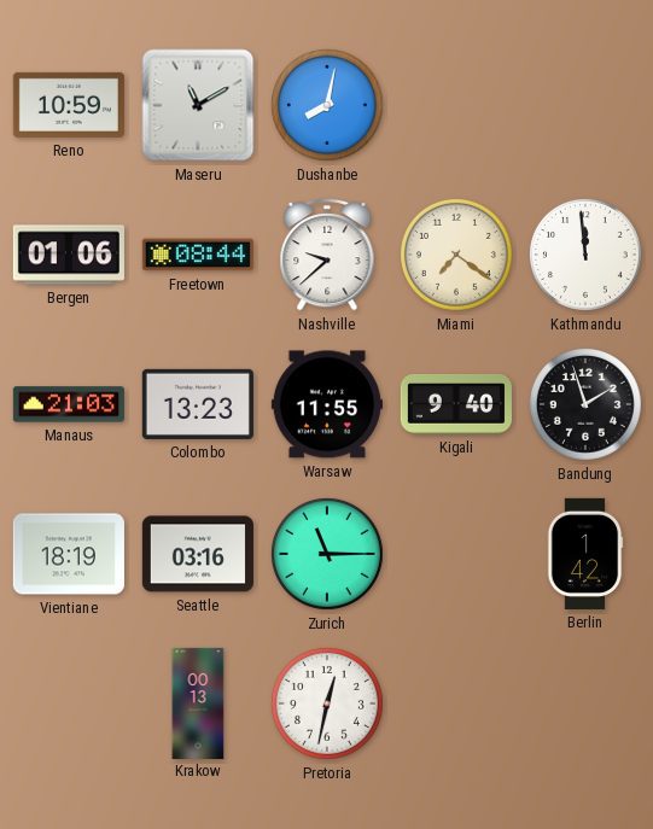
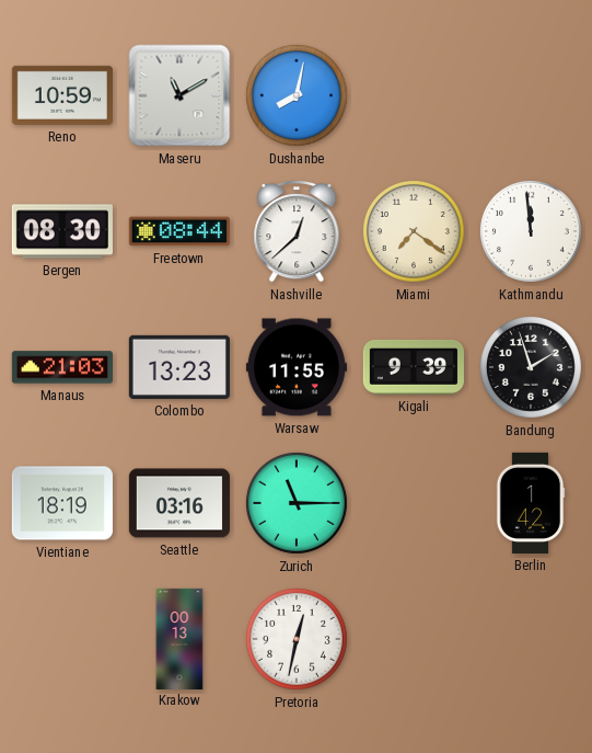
Bergen: 01:06 -> 08:30 (62, 231)
Nashville: 9:38 -> 12:38 (297, 231)
Kigali: 9:40 -> 9:39 (414, 367)
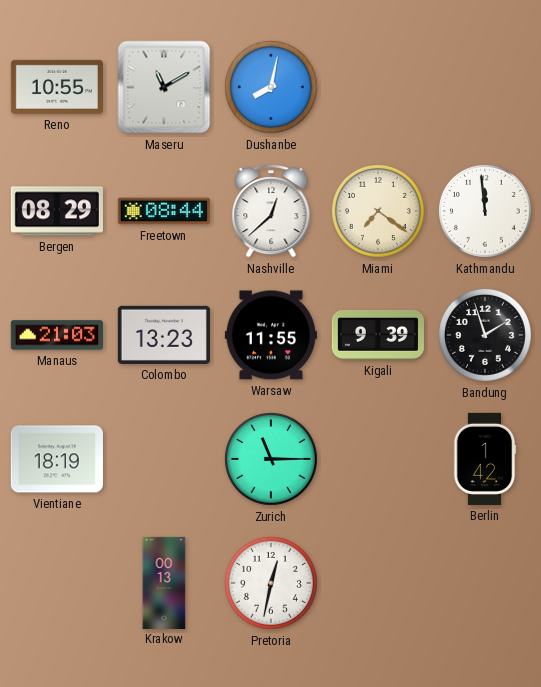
Reno: 10:59 -> 10:55 (57, 87)
Bergen: 08:30 -> 08:29 (57, 211)
Seattle: 03:16 -> none (179, 503)
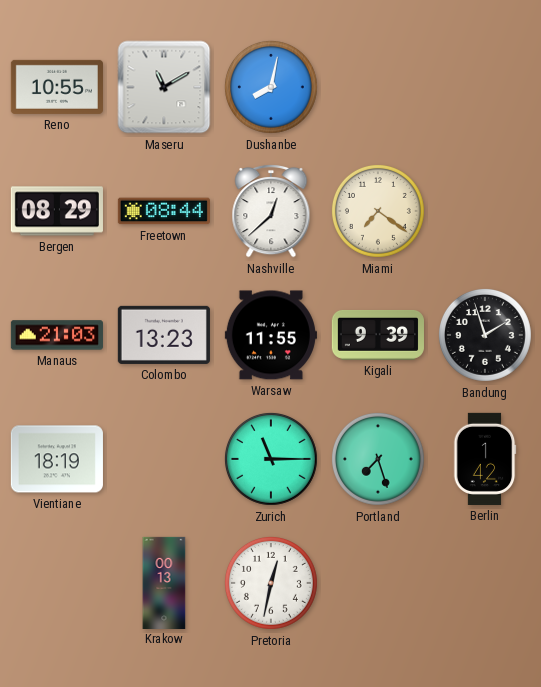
Kathmandu: 11:59 -> none (485, 211)
Portland: none -> 7:27 (378, 459)
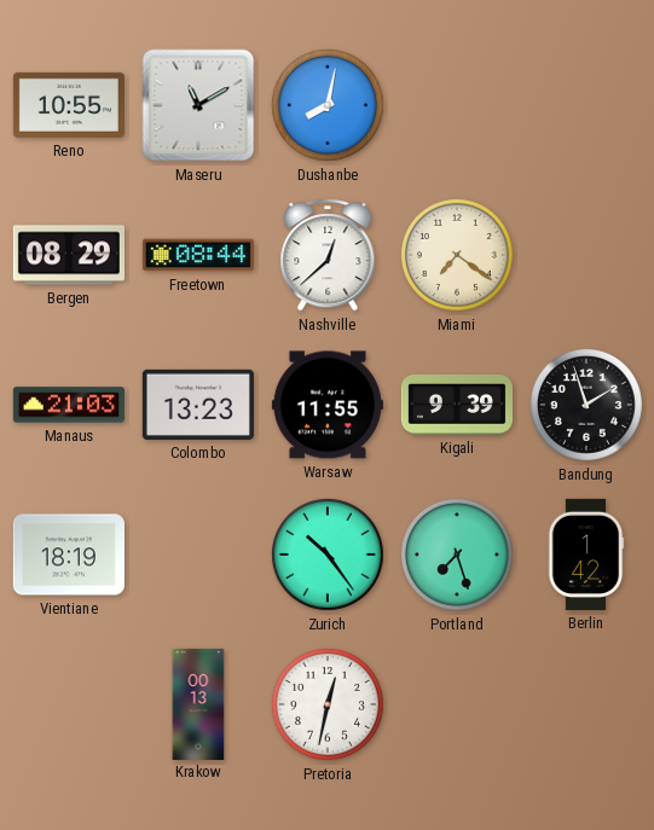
Zurich: 11:15 -> 10:24 (328, 555)
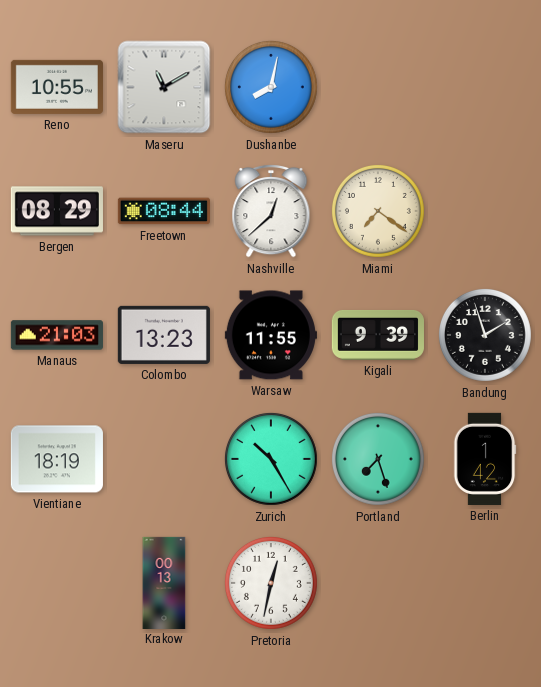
Zurich: 10:24 -> 10:25 (271, 459)
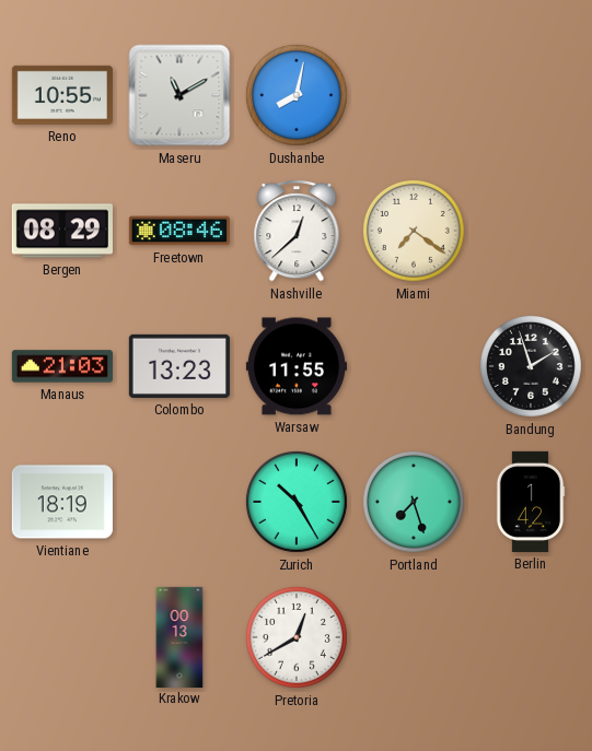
Freetown: 08:44 -> 08:46 (179, 231)
Kigali: 9:39 -> none (378, 335)
Pretoria: 12:32 -> 12:40 (297, 637)
